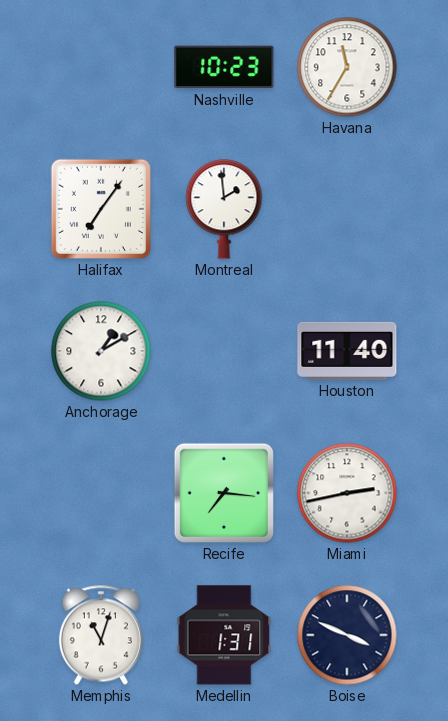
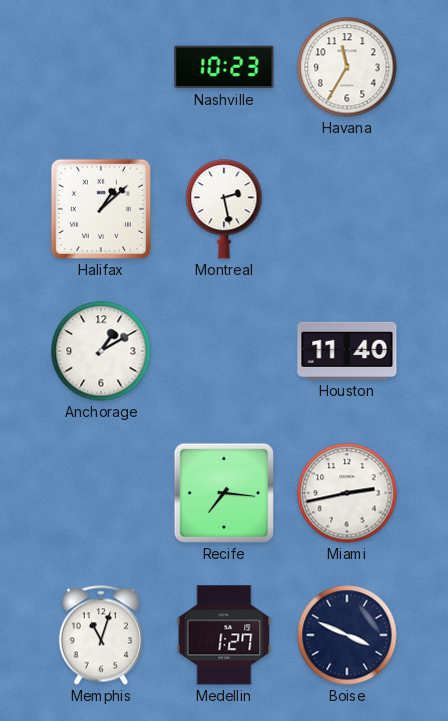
Halifax: 7:06 -> 1:08 (101, 209)
Montreal: 1:59 -> 2:28 (224, 209)
Medellin: 1:31 -> 1:27 (224, 635)
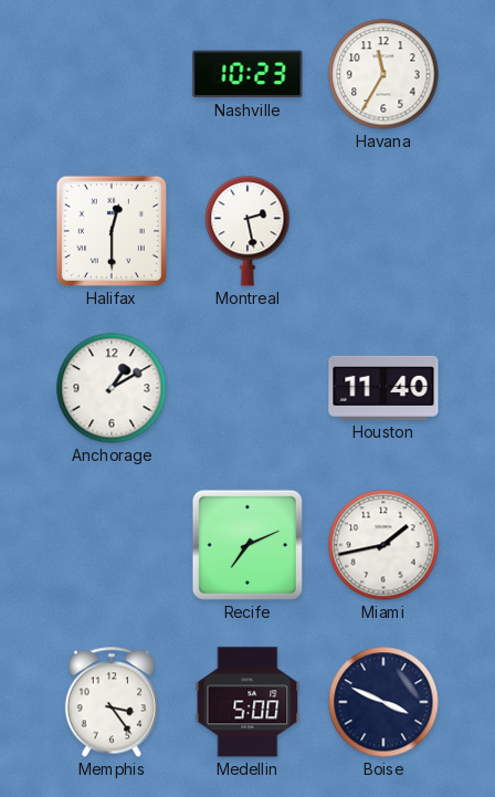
Halifax: 1:08 -> 12:30 (112, 231)
Recife: 7:16 -> 7:11 (247, 545)
Miami: 2:43 -> 1:43 (383, 545)
Memphis: 11:03 -> 3:24 (112, 702)
Medellin: 1:27 -> 5:00 (247, 702)
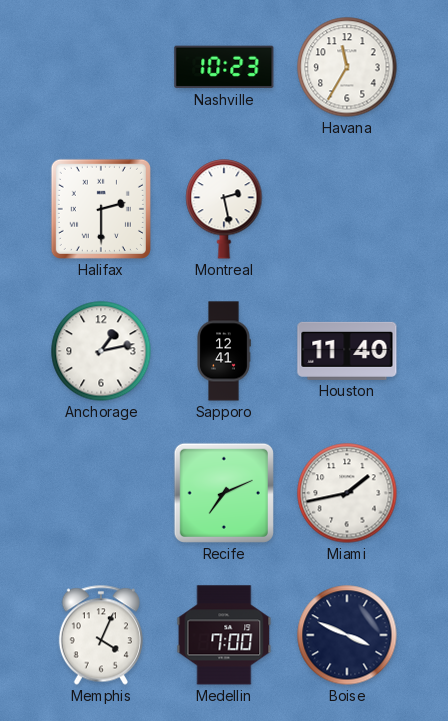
Halifax: 12:30 -> 2:30 (101, 209)
Anchorage: 1:10 -> 1:13 (101, 351)
Sapporo: none -> 12:41 (224, 351)
Memphis: 3:24 -> 4:04 (101, 635)
Medellin: 5:00 -> 7:00 (224, 635)
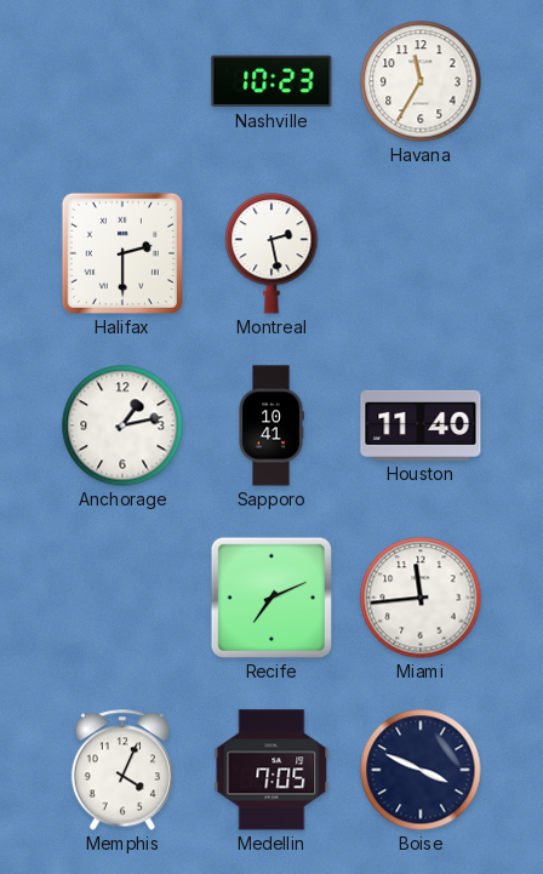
Sapporo: 12:41 -> 10:41 (271, 425)
Miami: 1:43 -> 11:44 (421, 598)
Medellin: 7:00 -> 7:05 (271, 770)
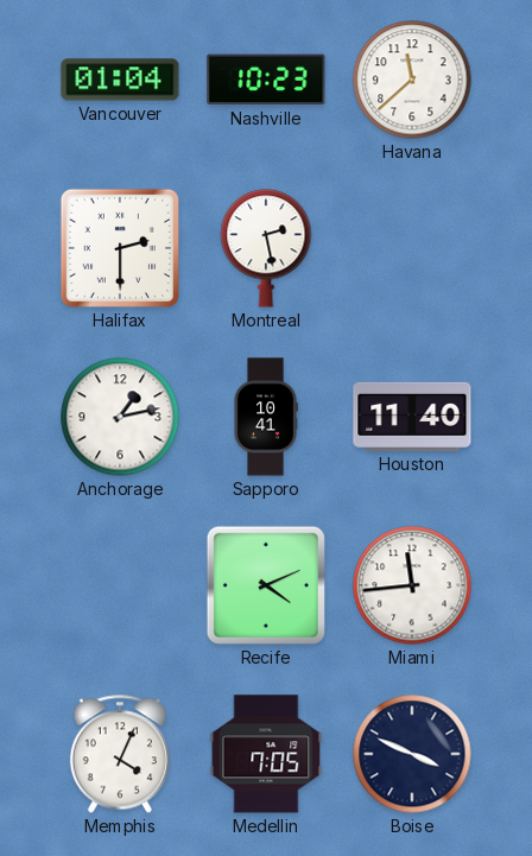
Vancouver: none -> 01:04 (120, 80)
Havana: 11:35 -> 11:38 (412, 80)
Recife: 7:11 -> 4:11 (266, 585)
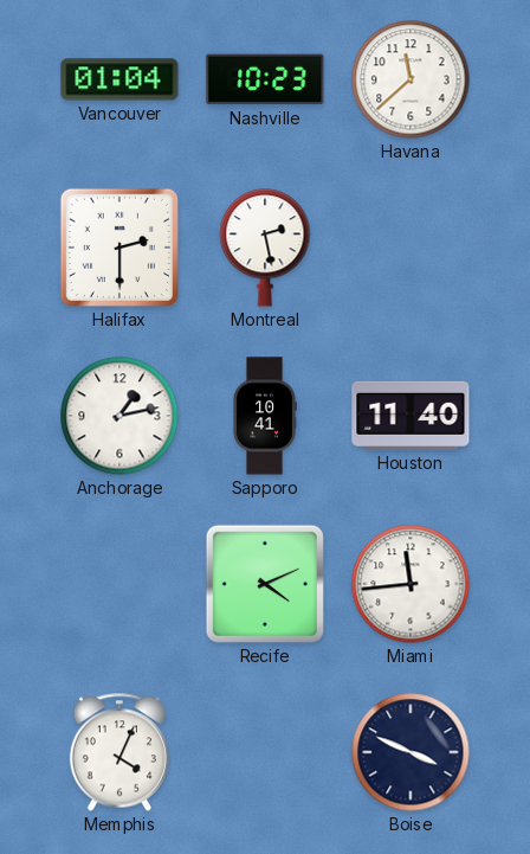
Medellin: 7:05 -> none (266, 754)
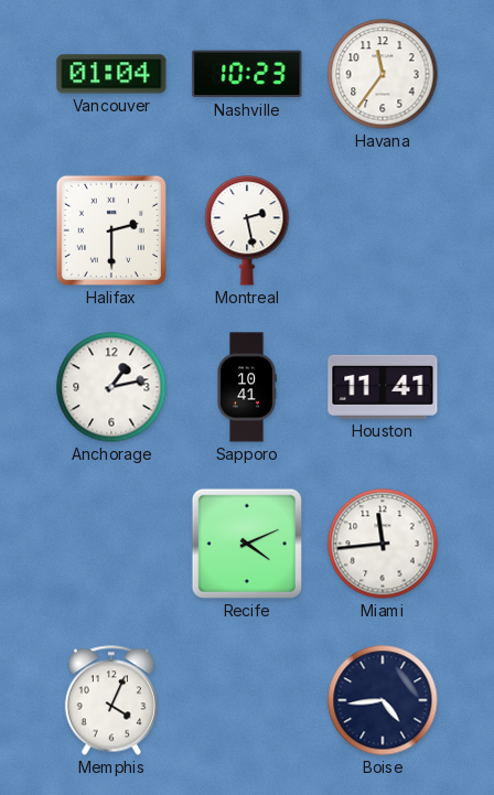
Havana: 11:38 -> 11:36 (383, 74)
Houston: 11:40 -> 11:41 (383, 387)
Boise: 3:49 -> 4:44 (383, 700)
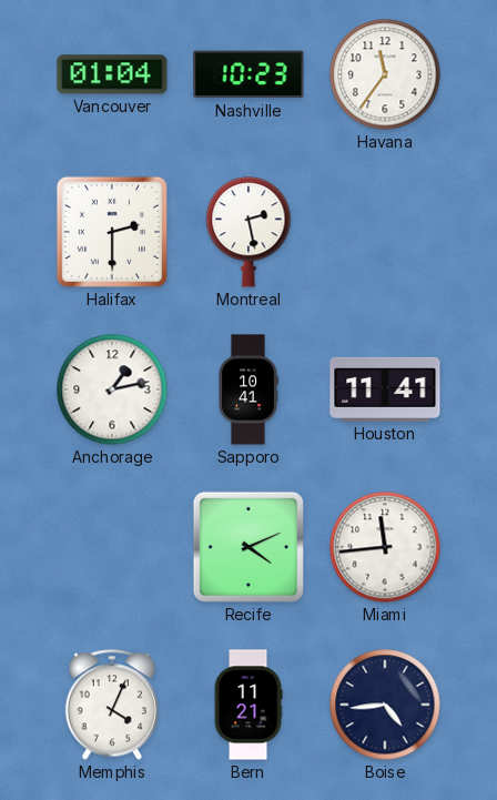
Bern: none -> 11:21 (248, 705)
